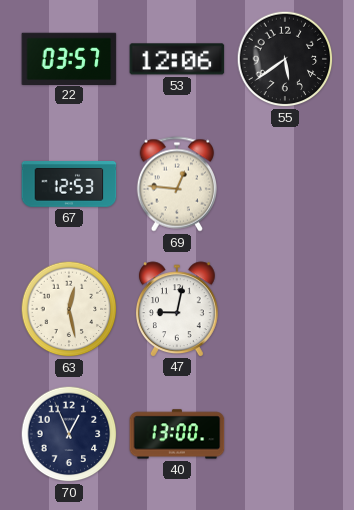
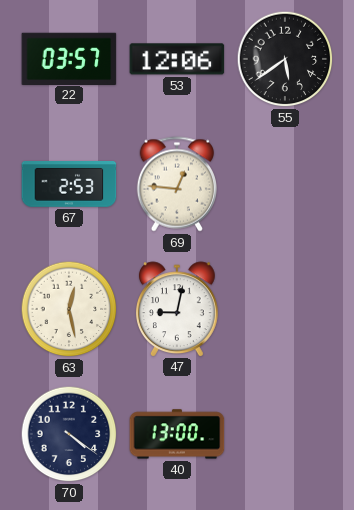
67: 12:53 -> 2:53 (69, 185)
70: 12:56 -> 4:21 (69, 434)
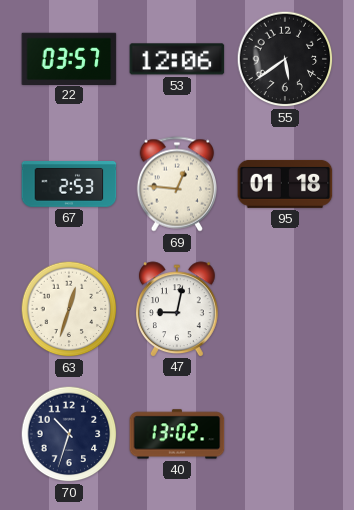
95: none -> 01:18 (285, 184)
63: 12:28 -> 12:33 (69, 309)
70: 4:21 -> 10:33 (69, 434)
40: 13:00 -> 13:02 (177, 434)
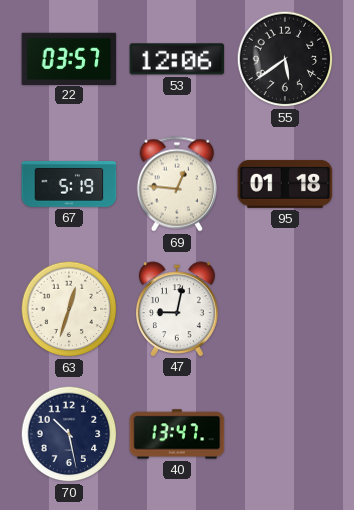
67: 2:53 -> 5:19 (69, 185)
70: 10:33 -> 10:28 (69, 434)
40: 13:02 -> 13:47 (177, 434)
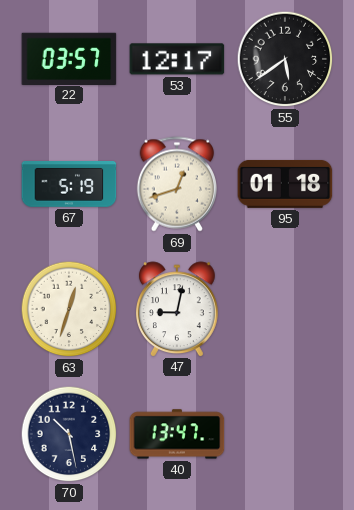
53: 12:06 -> 12:17 (177, 59)
69: 12:46 -> 12:42 (176, 184)
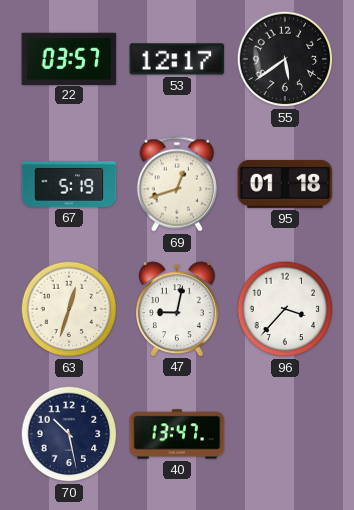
96: none -> 3:37 (285, 309)
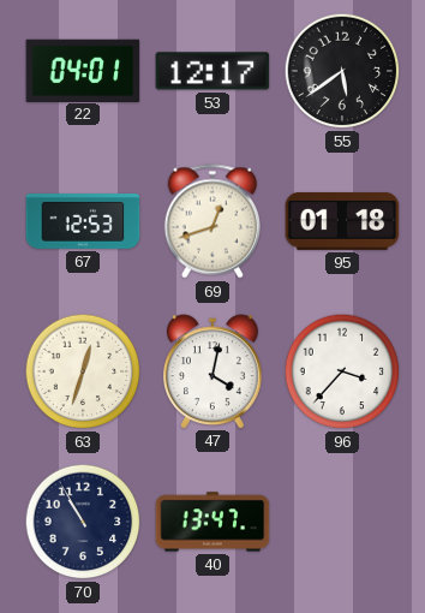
22: 03:57 -> 04:01 (83, 70)
67: 5:19 -> 12:53 (83, 222)
47: 9:02 -> 4:02 (212, 371)
70: 10:28 -> 10:55 (83, 522)
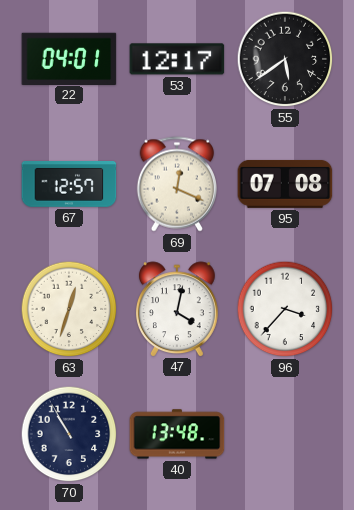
67: 12:53 -> 12:57 (69, 185)
69: 12:42 -> 12:19 (176, 184)
95: 01:18 -> 07:08 (285, 184)
40: 13:47 -> 13:48 (177, 434)
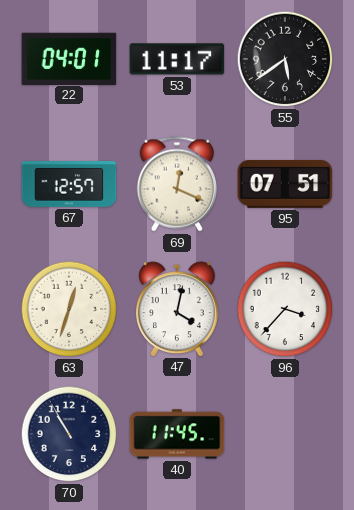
53: 12:17 -> 11:17 (177, 59)
95: 07:08 -> 07:51 (285, 184)
40: 13:48 -> 11:45 (177, 434)
